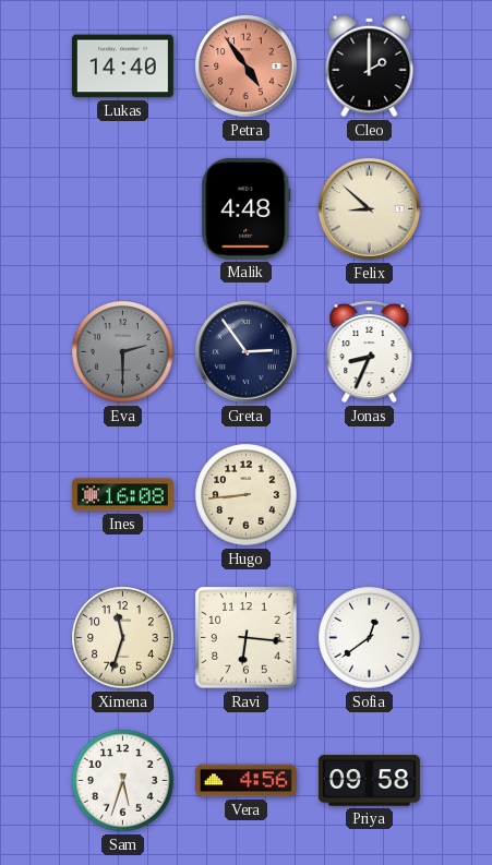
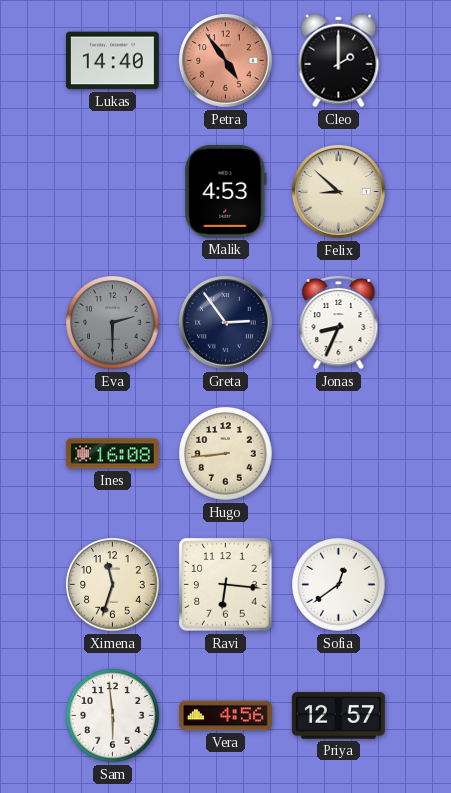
Malik: 4:48 -> 4:53 (226, 191)
Sam: 5:33 -> 5:59 (113, 716)
Priya: 09:58 -> 12:57 (338, 716)
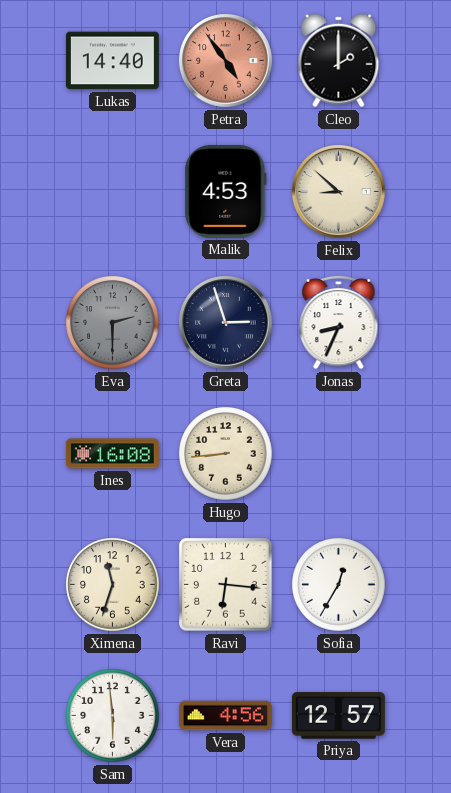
Greta: 2:54 -> 2:57 (226, 323)
Sofia: 12:39 -> 12:35 (339, 585)
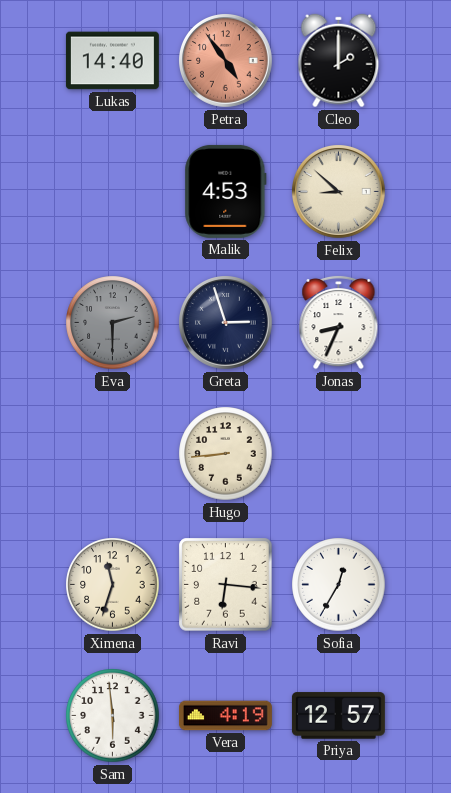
Ines: 16:08 -> none (112, 454)
Vera: 4:56 -> 4:19 (225, 716)
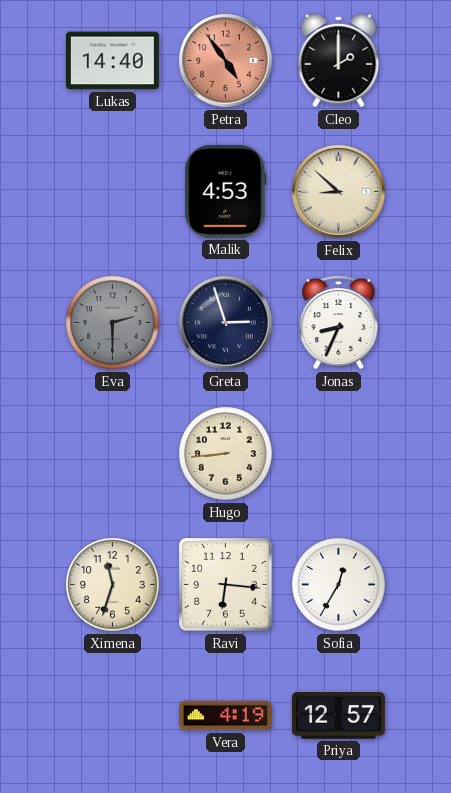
Sam: 5:59 -> none (113, 716)
